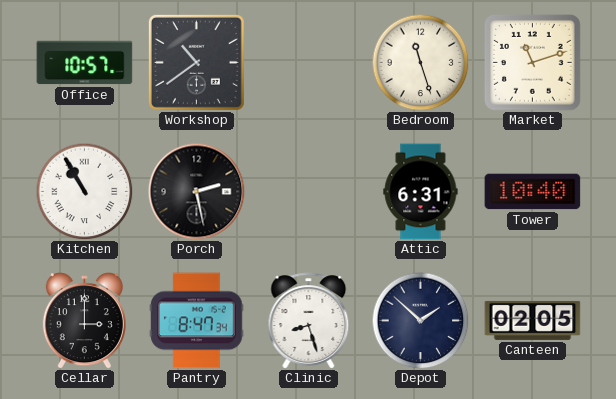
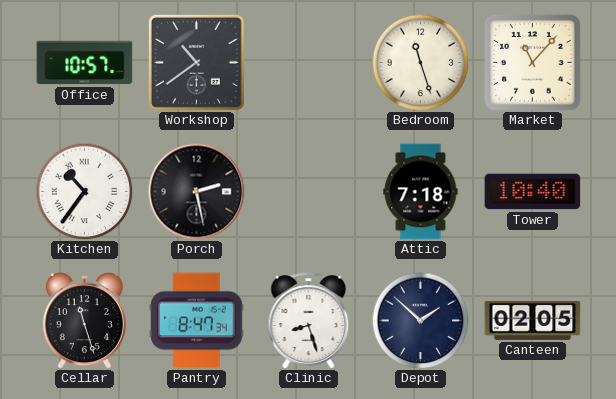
Market: 11:12 -> 11:07 (532, 62)
Kitchen: 10:55 -> 10:36 (84, 191)
Attic: 6:31 -> 7:18 (421, 192)
Cellar: 3:00 -> 11:27 (84, 321)
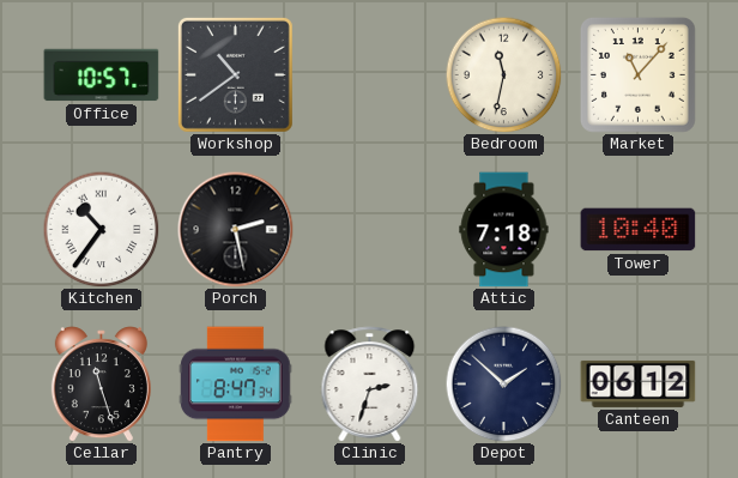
Bedroom: 11:27 -> 11:32 (503, 74)
Clinic: 8:27 -> 2:33 (370, 385)
Canteen: 02:05 -> 06:12 (639, 383)
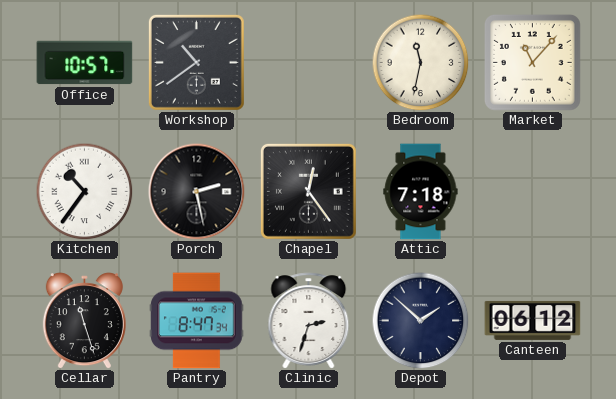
Chapel: none -> 12:24 (308, 191)
Tower: 10:40 -> none (639, 230)
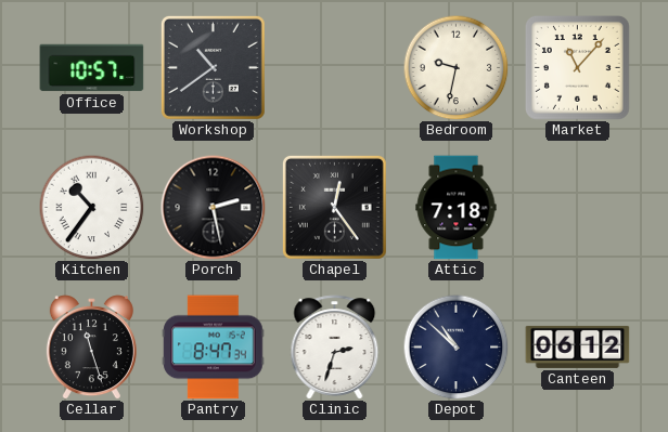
Bedroom: 11:32 -> 9:32 (455, 67)
Depot: 1:52 -> 10:52 (455, 346)
